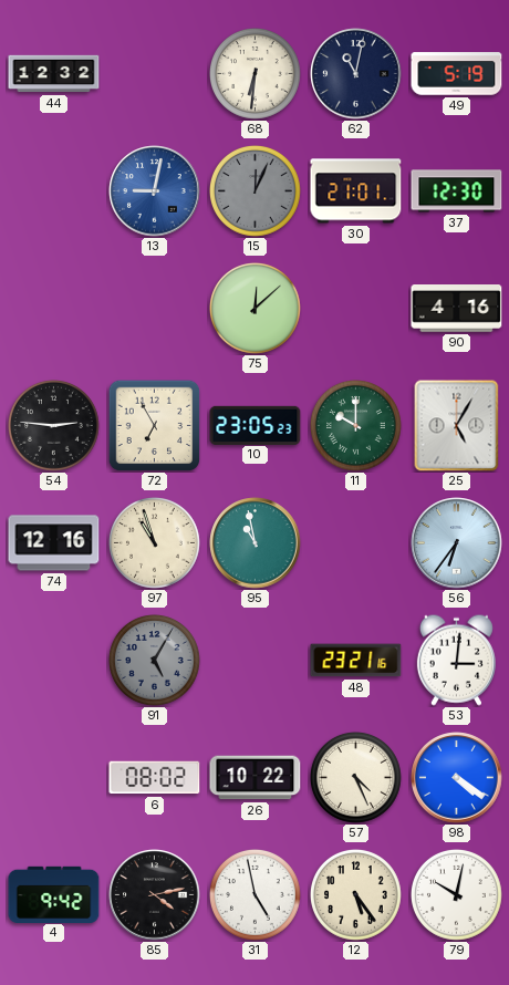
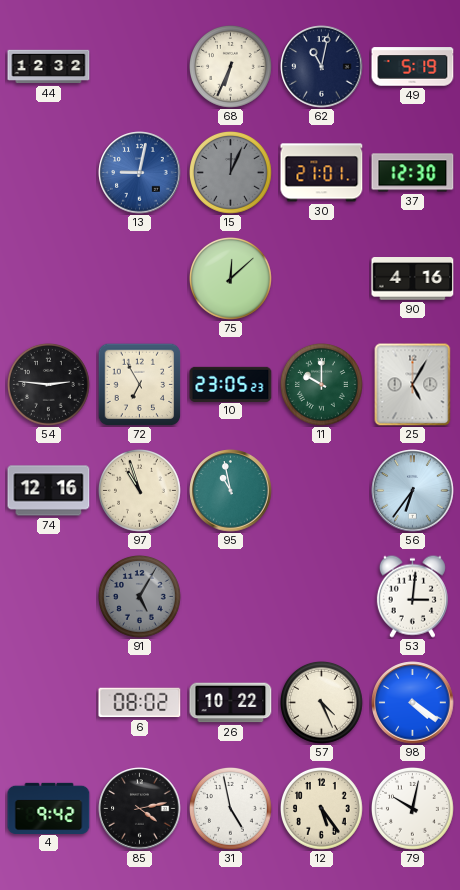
68: 6:31 -> 6:34 (231, 67)
48: 23:21 -> none (356, 661)
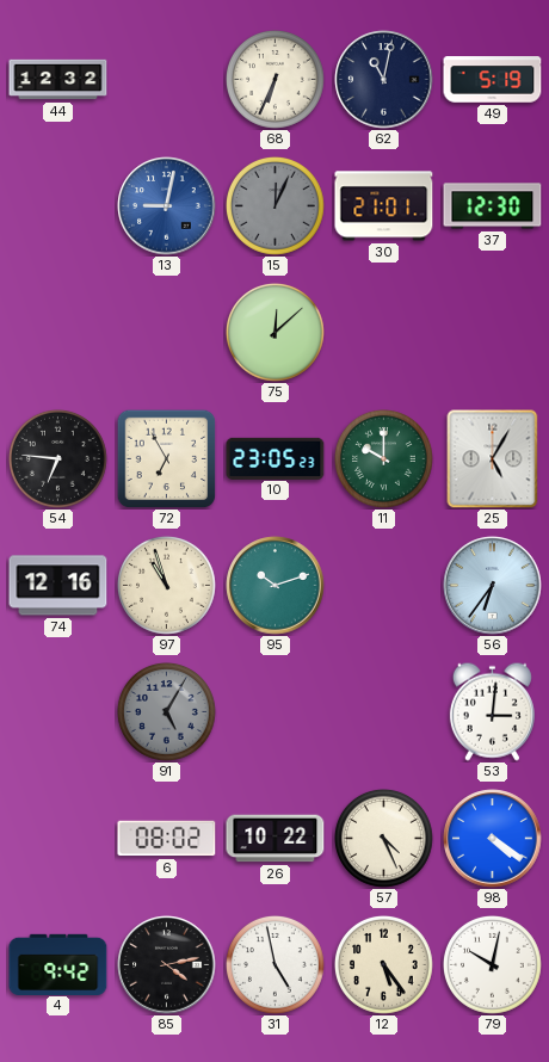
90: 4:16 -> none (413, 279)
54: 2:46 -> 6:46 (58, 459)
95: 10:58 -> 10:12 (276, 586)
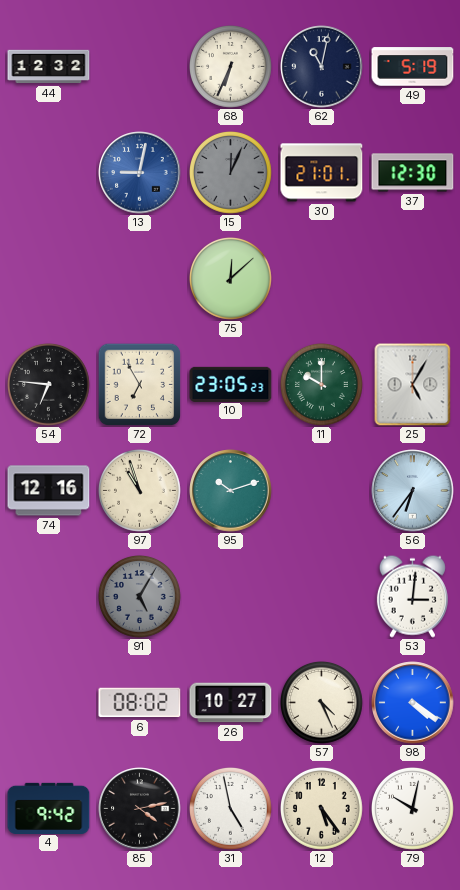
26: 10:22 -> 10:27 (231, 703)
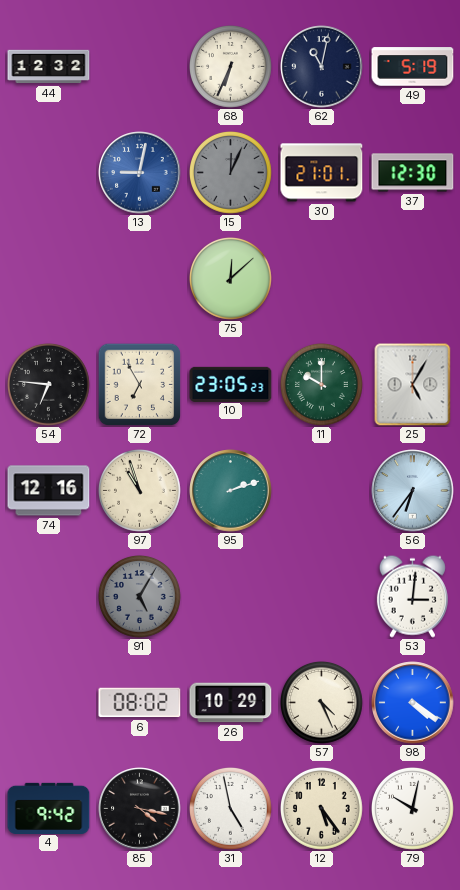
95: 10:12 -> 2:12 (231, 491)
26: 10:27 -> 10:29 (231, 703)
85: 4:13 -> 4:17 (140, 809)
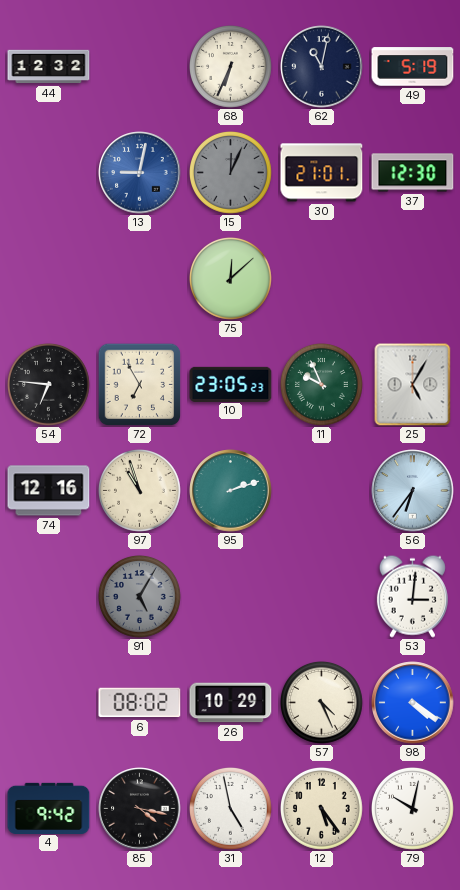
11: 10:00 -> 9:56 (322, 385)
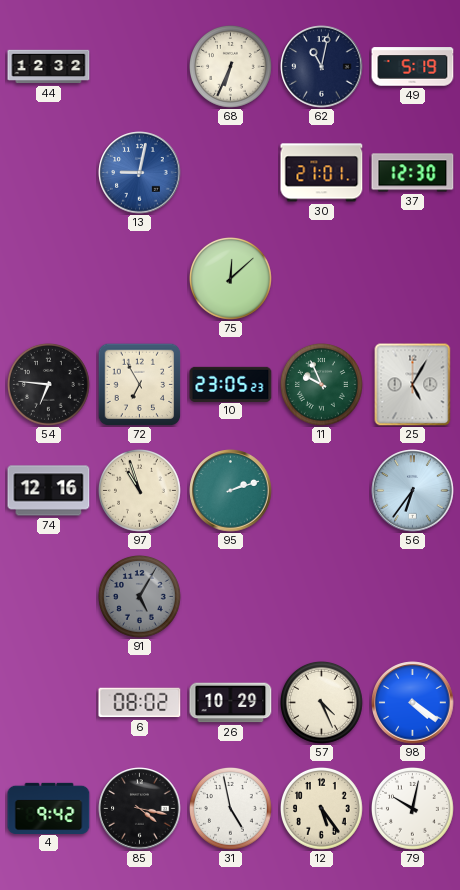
15: 12:04 -> none (231, 173)
53: 3:01 -> none (412, 596)
